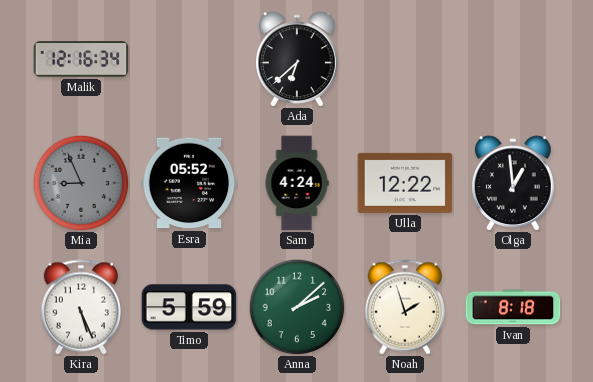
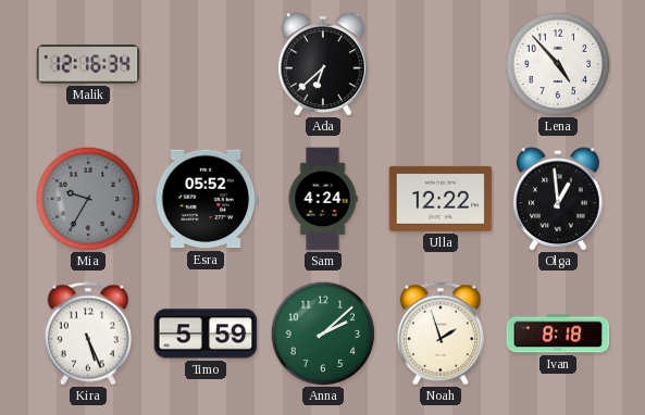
Lena: none -> 4:53 (558, 64)
Mia: 8:56 -> 9:35 (88, 199)
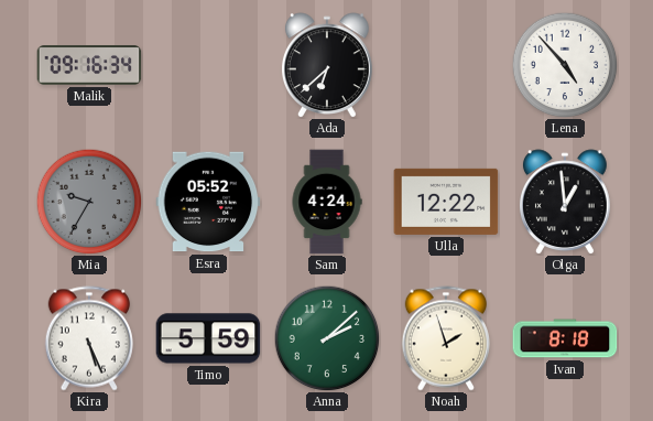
Malik: 12:16 -> 09:16 (89, 65)
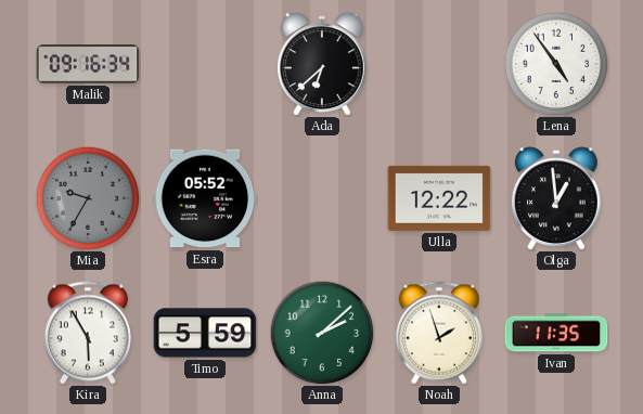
Lena: 4:53 -> 4:54 (556, 64)
Sam: 4:24 -> none (327, 202)
Kira: 5:26 -> 5:55 (88, 333)
Ivan: 8:18 -> 11:35 (556, 333)
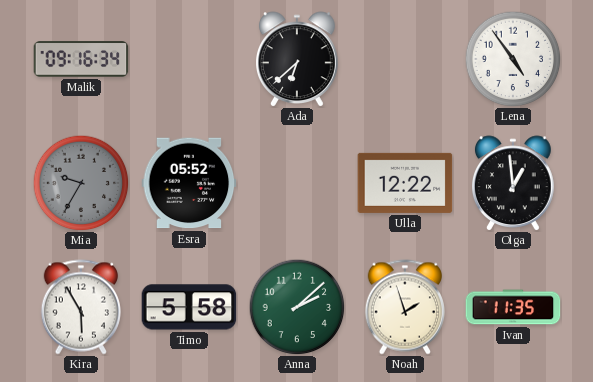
Timo: 5:59 -> 5:58 (189, 307)
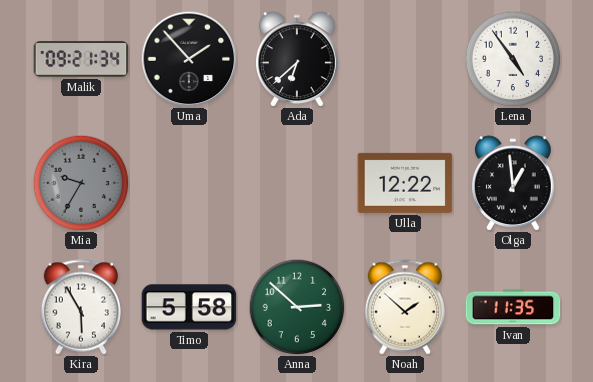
Malik: 09:16 -> 09:21 (81, 59)
Uma: none -> 1:53 (189, 59)
Esra: 05:52 -> none (189, 183)
Anna: 2:08 -> 2:52 (297, 307)
Noah: 1:57 -> 1:52 (405, 307)
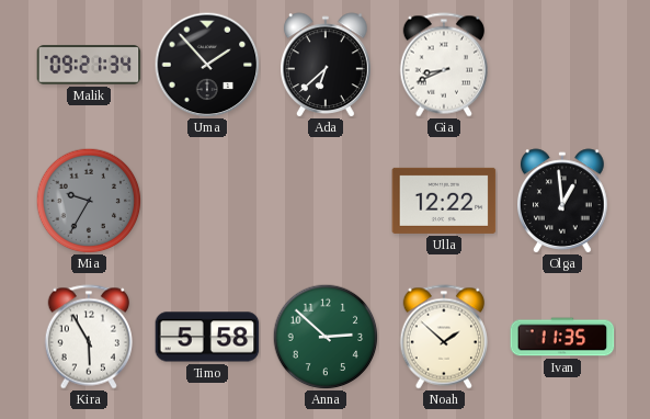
Gia: none -> 8:41 (444, 65)
Lena: 4:54 -> none (513, 59)
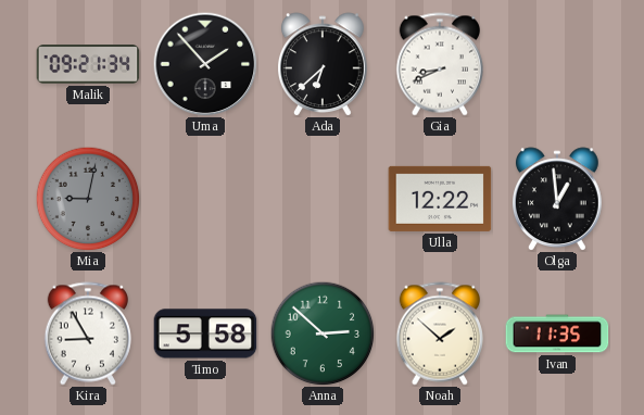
Mia: 9:35 -> 9:02 (88, 199)
Kira: 5:55 -> 8:55 (88, 334)
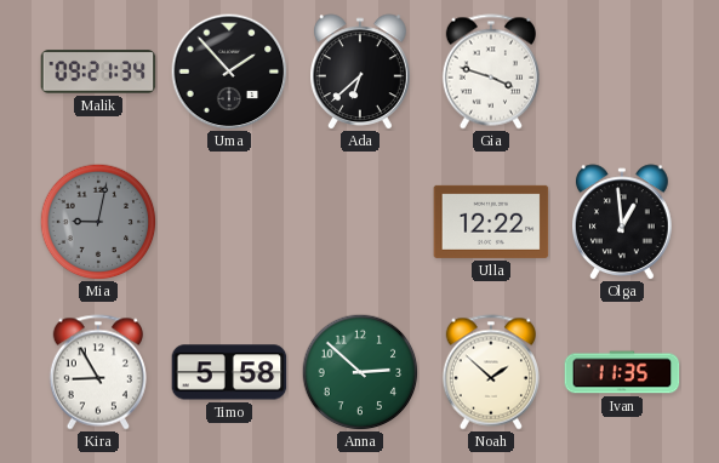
Gia: 8:41 -> 3:48 (491, 72)
